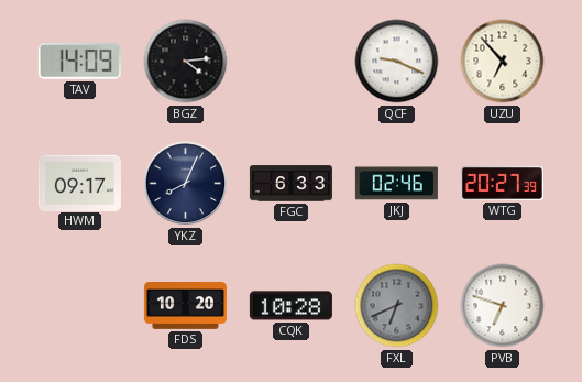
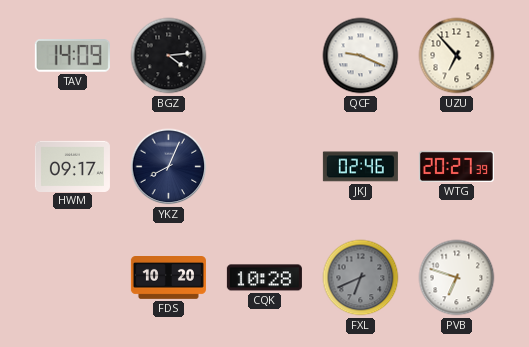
FGC: 6:33 -> none (290, 184)
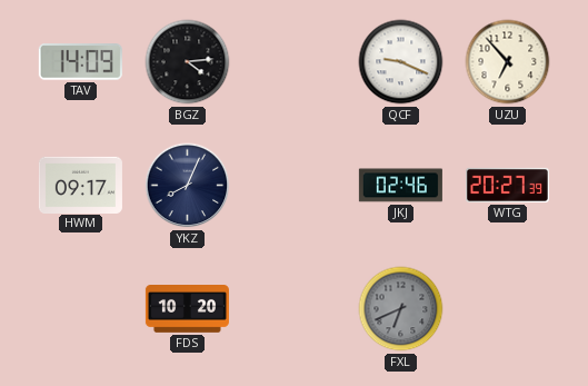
CQK: 10:28 -> none (264, 278)
PVB: 6:48 -> none (457, 278)
